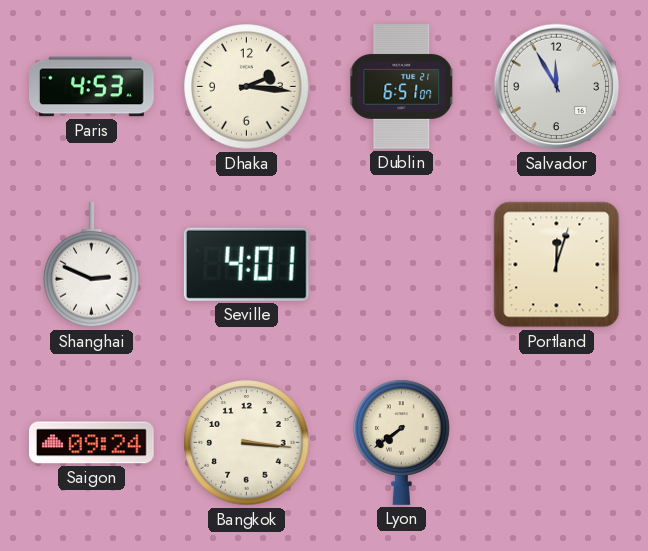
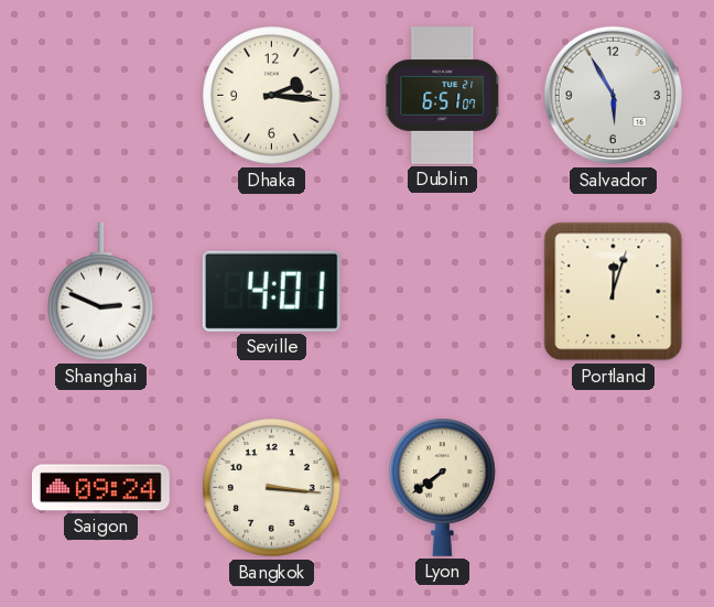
Paris: 4:53 -> none (92, 87)
Salvador: 11:55 -> 5:55 (614, 96)
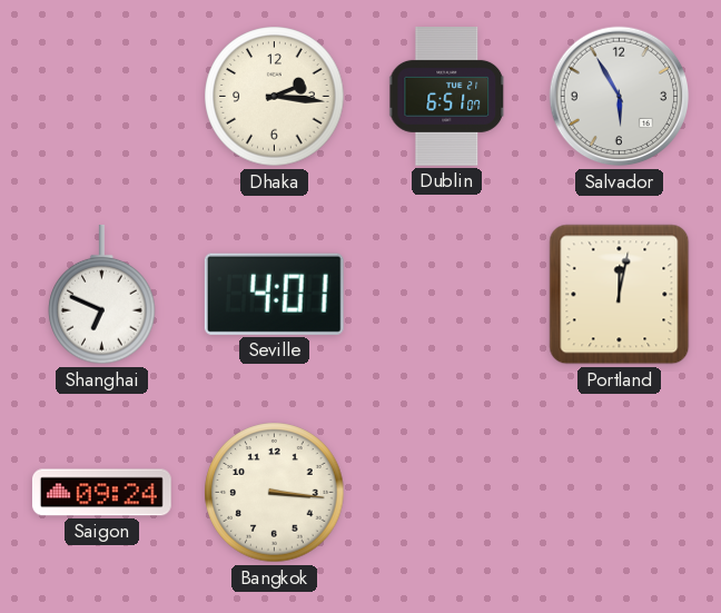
Shanghai: 2:49 -> 6:49 (102, 295)
Portland: 12:03 -> 12:02 (620, 295)
Lyon: 7:39 -> none (443, 487)
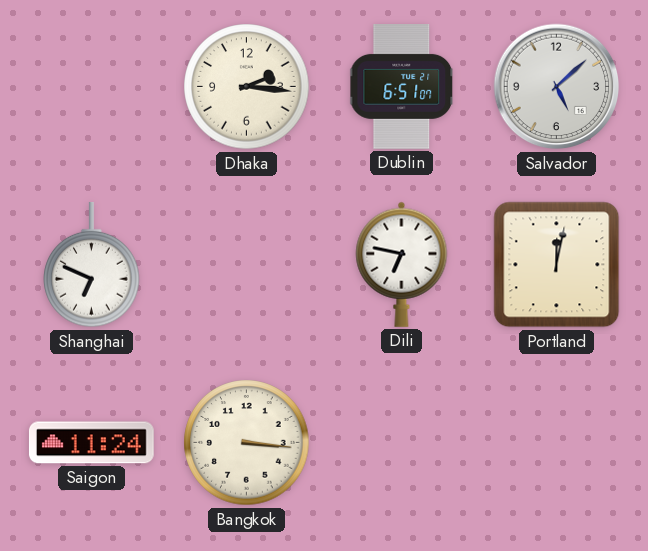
Salvador: 5:55 -> 5:08 (557, 87)
Seville: 4:01 -> none (274, 294)
Dili: none -> 6:47 (402, 264)
Saigon: 09:24 -> 11:24 (91, 443)
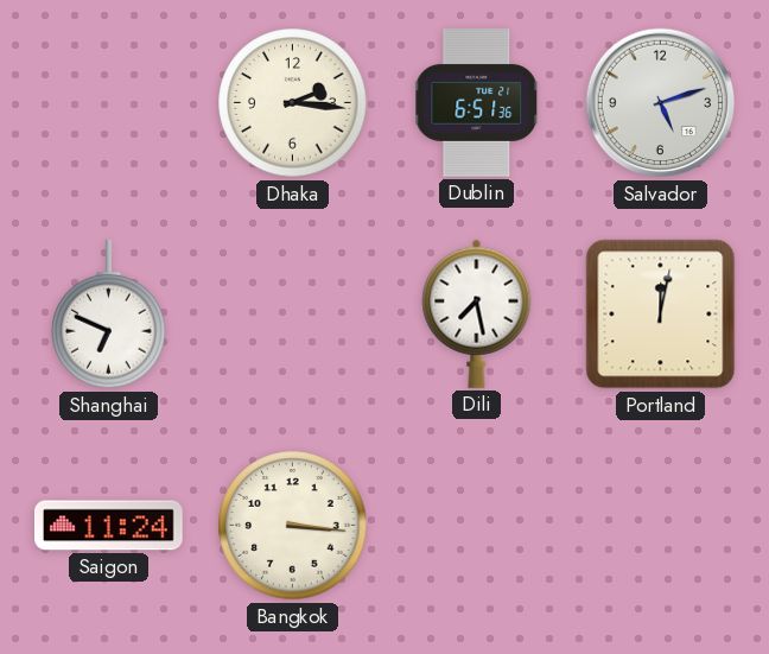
Dublin: 6:51:07 -> 6:51:36 (477, 103)
Salvador: 5:08 -> 5:12 (661, 103)
Dili: 6:47 -> 7:28 (477, 313)
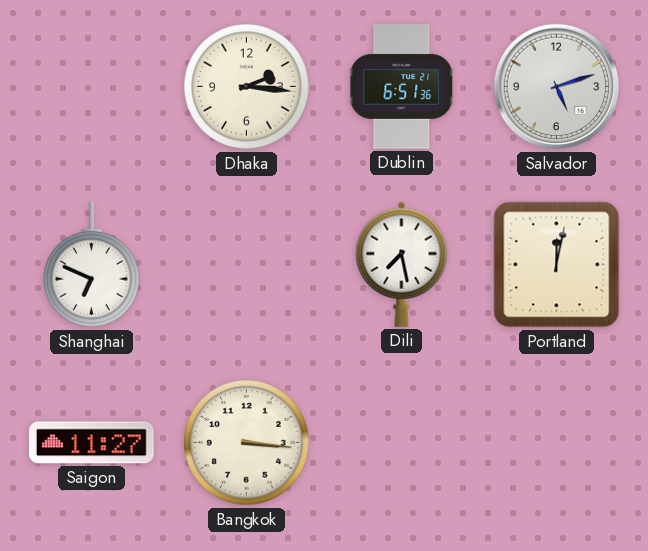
Saigon: 11:24 -> 11:27 (91, 443)
